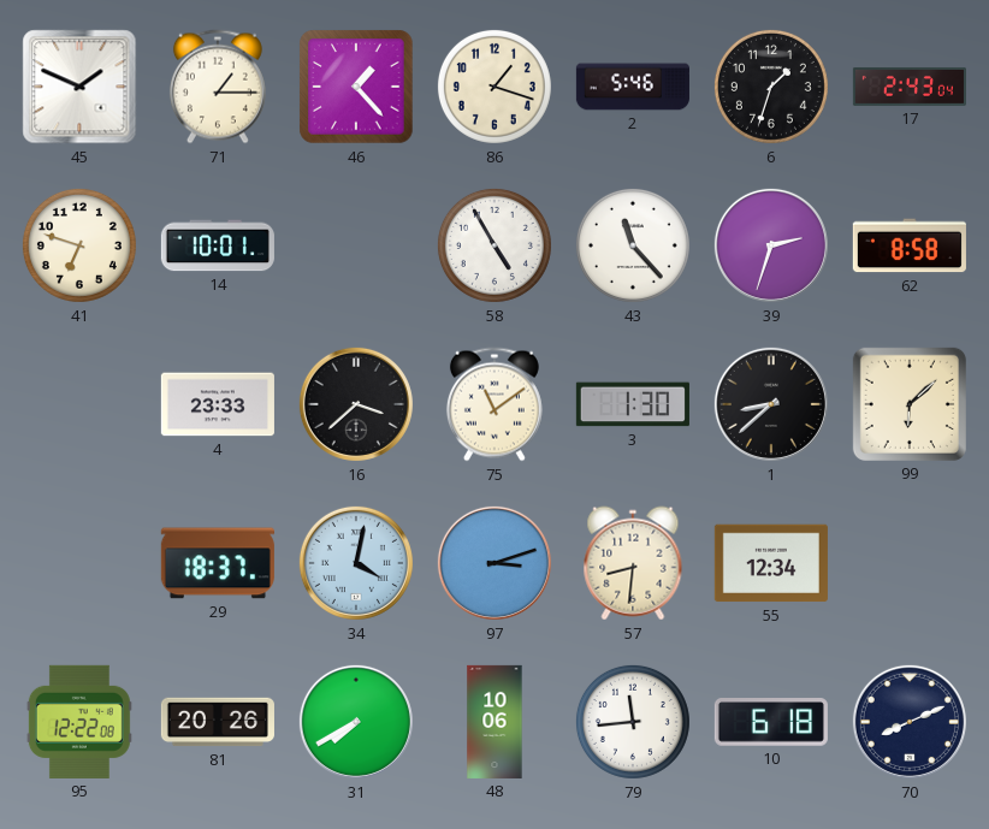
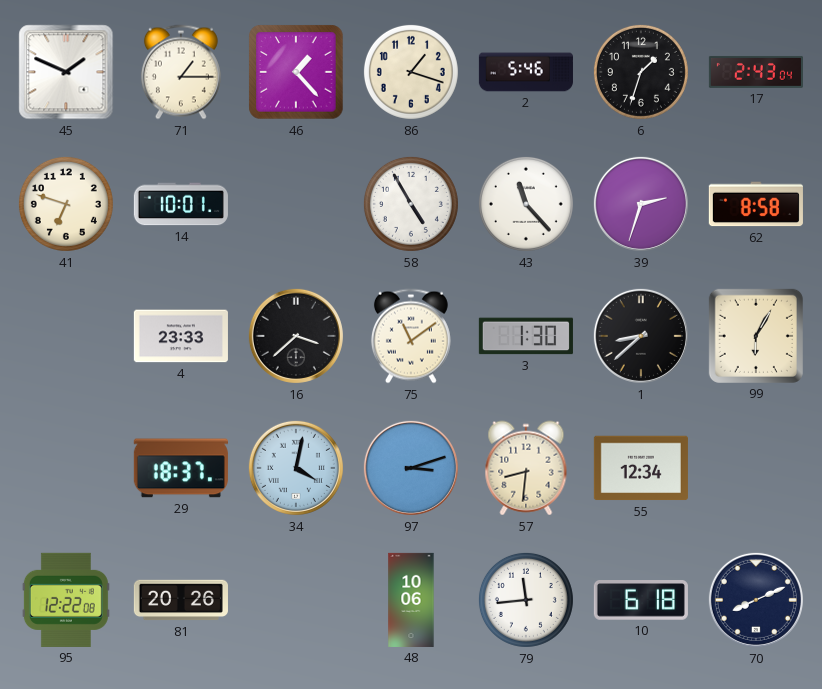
99: 6:08 -> 6:05 (756, 336)
31: 7:40 -> none (356, 722)
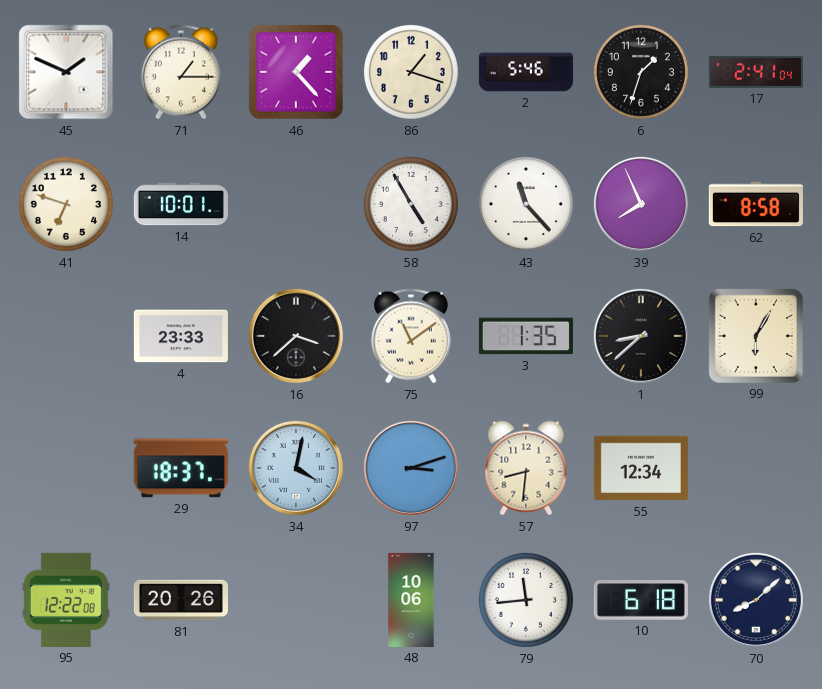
17: 2:43 -> 2:41 (756, 72)
39: 2:33 -> 7:56 (641, 204)
3: 1:30 -> 1:35 (526, 336)
70: 8:11 -> 8:08 (756, 600)
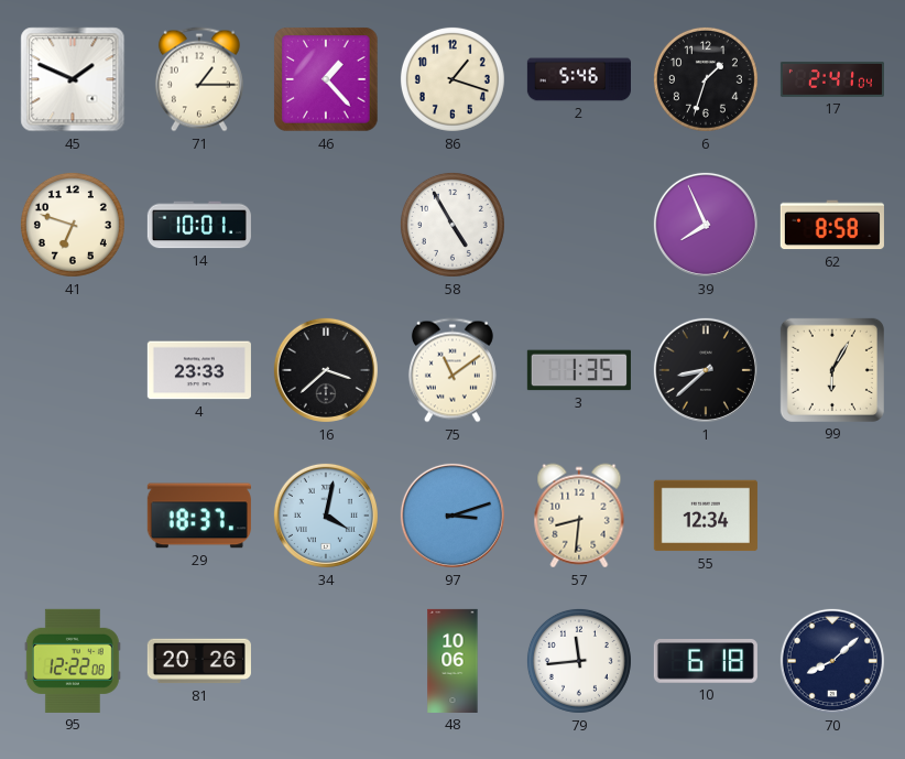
43: 11:23 -> none (526, 204)
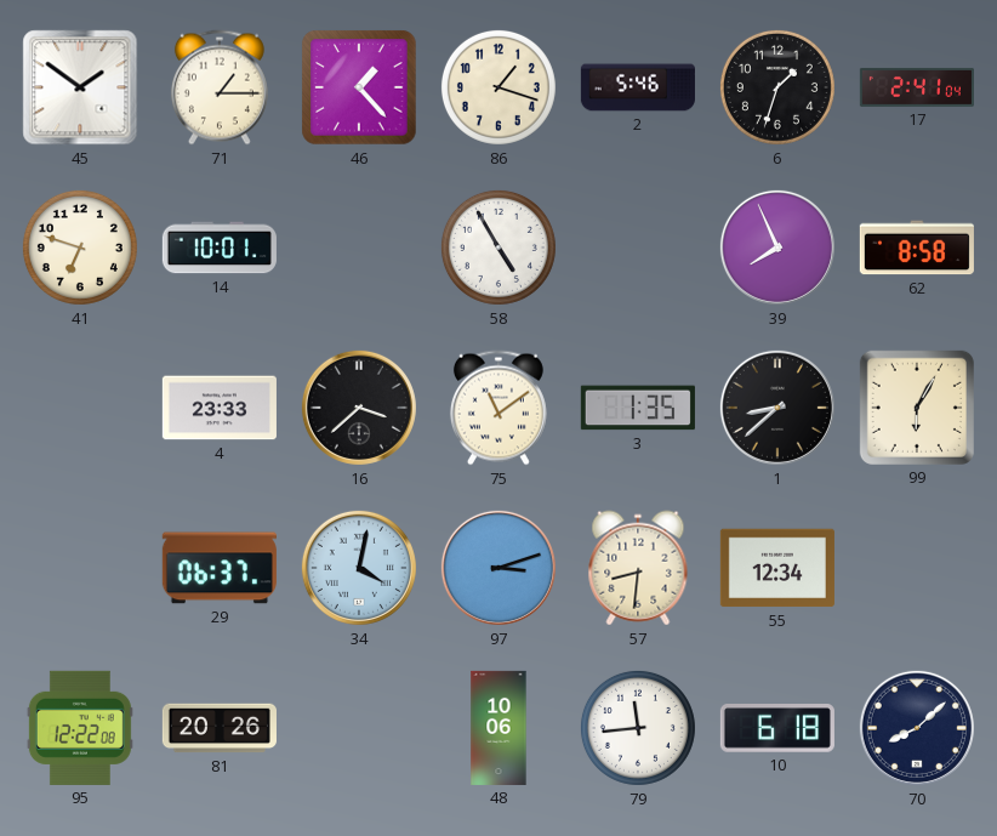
45: 1:49 -> 1:51 (80, 87)
29: 18:37 -> 06:37 (220, 568)
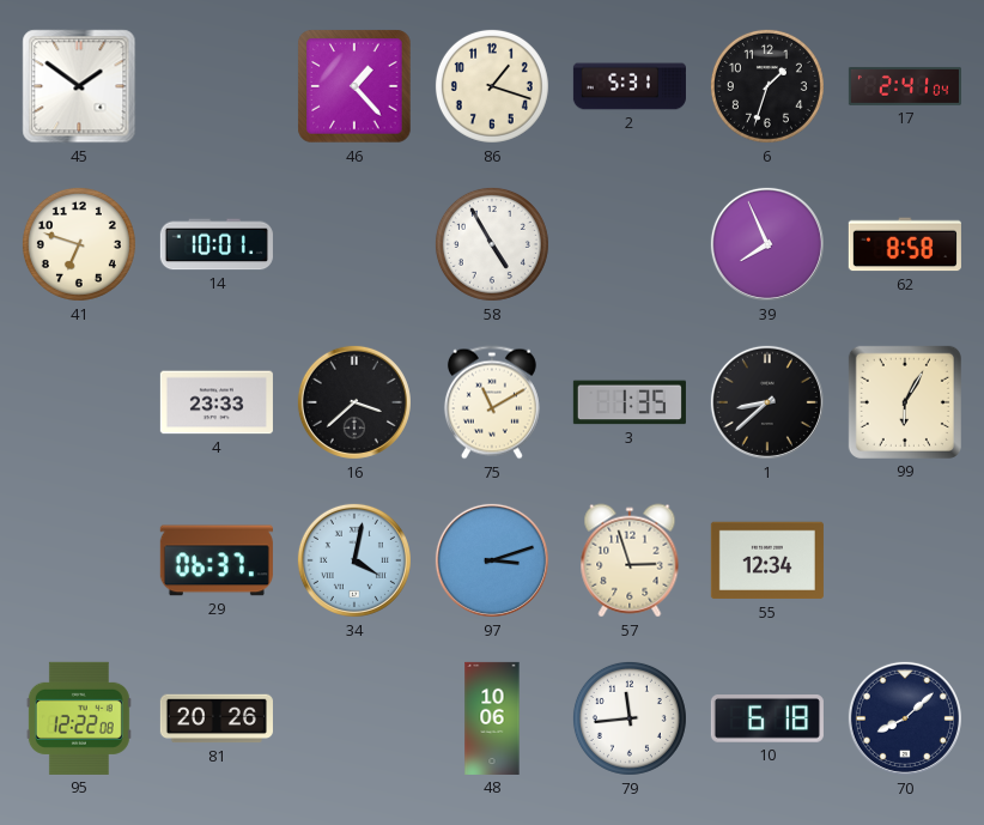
71: 1:15 -> none (220, 87)
2: 5:46 -> 5:31 (630, 86)
75: 11:09 -> 11:10 (492, 402)
57: 8:31 -> 2:57 (630, 560)
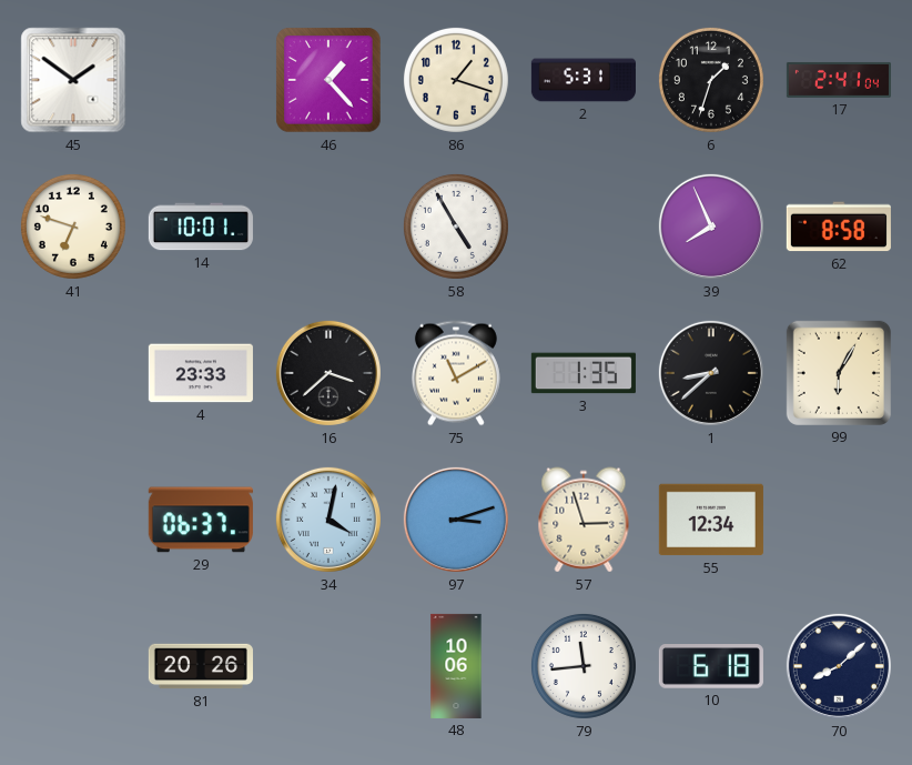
95: 12:22 -> none (79, 718)
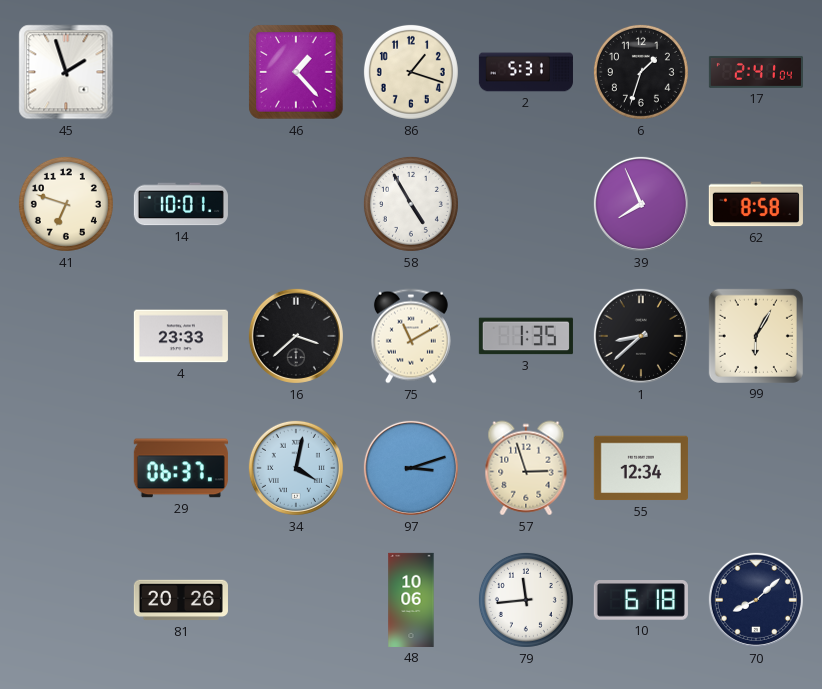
45: 1:51 -> 1:57 (66, 72)
